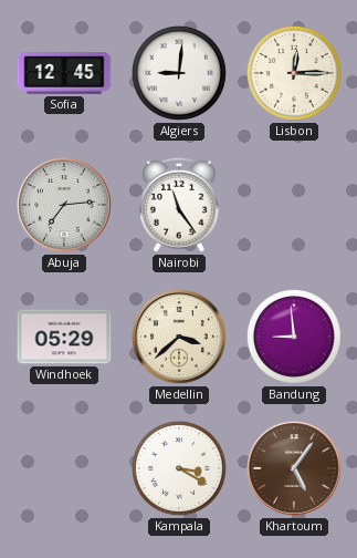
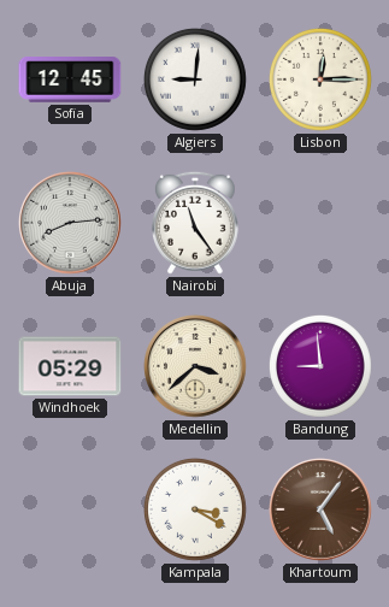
Abuja: 7:14 -> 8:14 (71, 224)
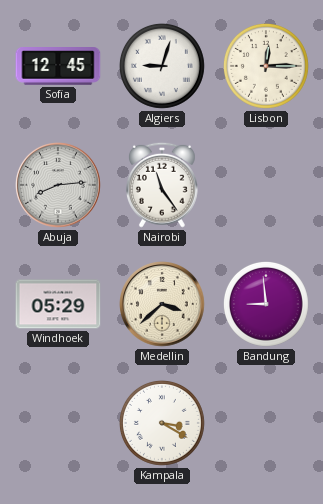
Algiers: 9:01 -> 9:03 (162, 66)
Khartoum: 5:06 -> none (322, 511)
